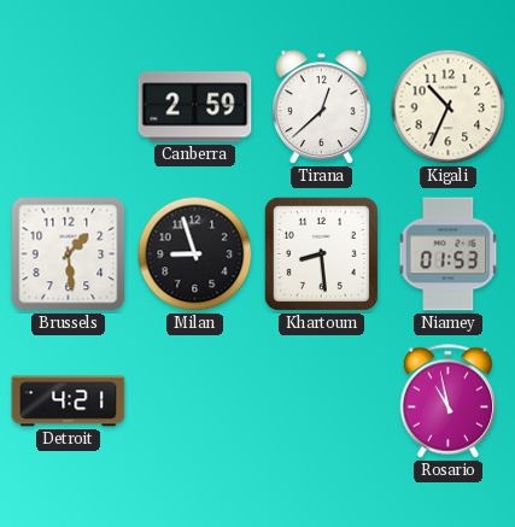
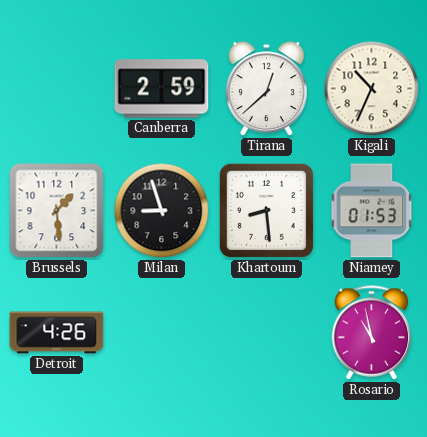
Detroit: 4:21 -> 4:26 (57, 333)
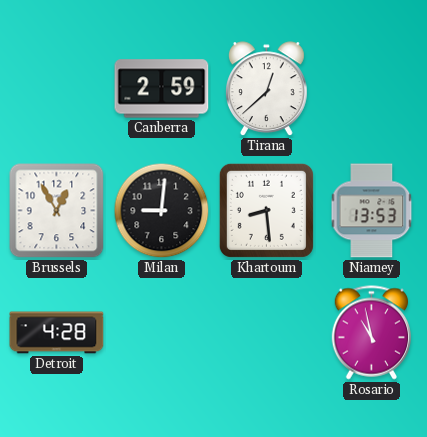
Kigali: 10:34 -> none (372, 89)
Brussels: 1:29 -> 12:55 (57, 211)
Milan: 8:57 -> 9:01 (162, 211)
Niamey: 01:53 -> 13:53 (372, 211)
Detroit: 4:26 -> 4:28 (57, 333)
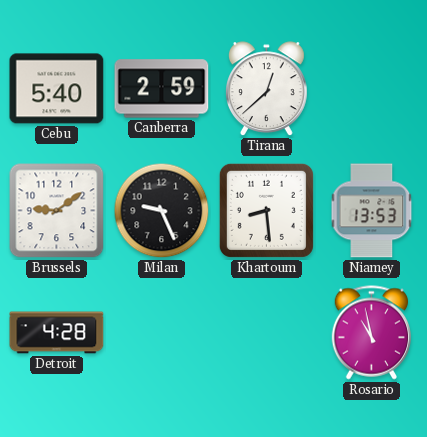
Cebu: none -> 5:40 (57, 89)
Brussels: 12:55 -> 9:09 (57, 211)
Milan: 9:01 -> 9:26 (162, 211)
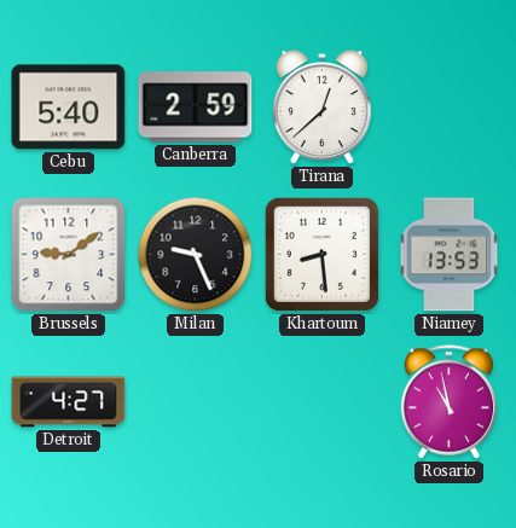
Detroit: 4:28 -> 4:27 (69, 402)
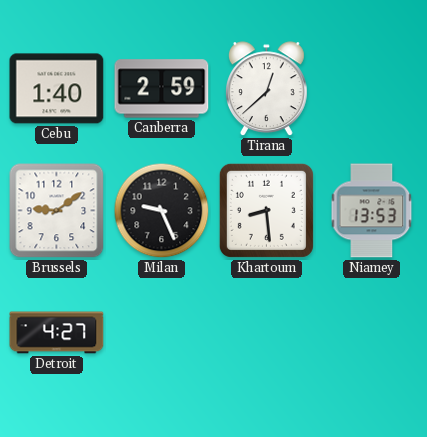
Cebu: 5:40 -> 1:40 (57, 89)
Rosario: 10:58 -> none (448, 402)
